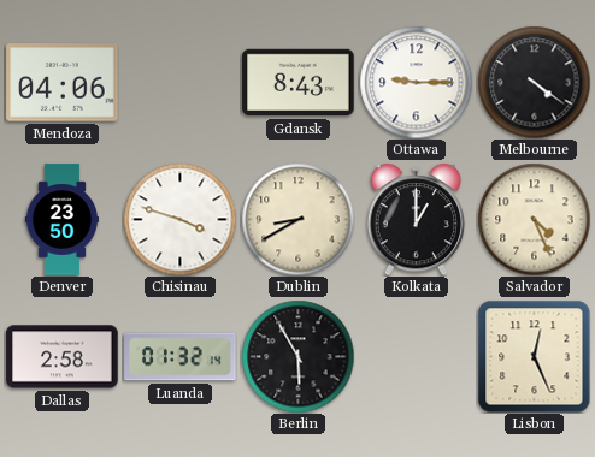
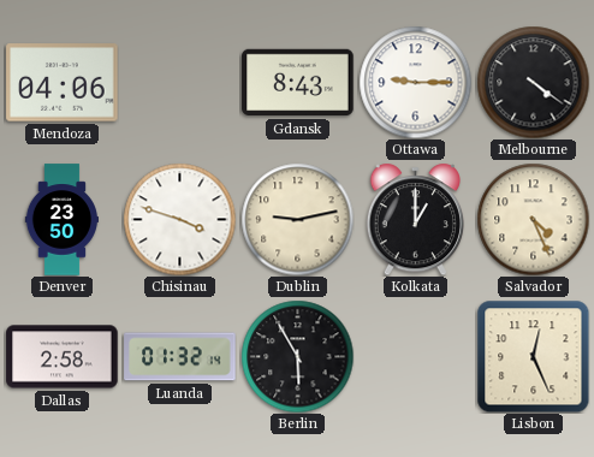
Dublin: 8:40 -> 9:13 (297, 219)
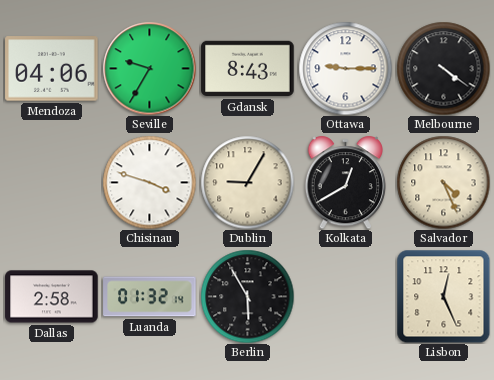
Seville: none -> 9:35 (149, 68)
Denver: 23:50 -> none (61, 220)
Dublin: 9:13 -> 9:05 (247, 182)
Kolkata: 1:00 -> 12:40 (345, 182)
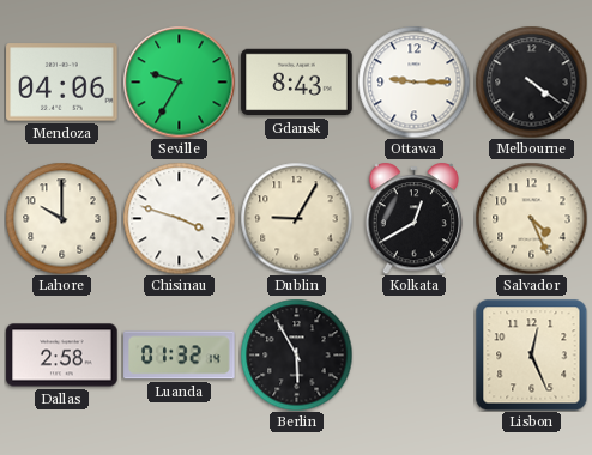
Lahore: none -> 10:00 (61, 218)
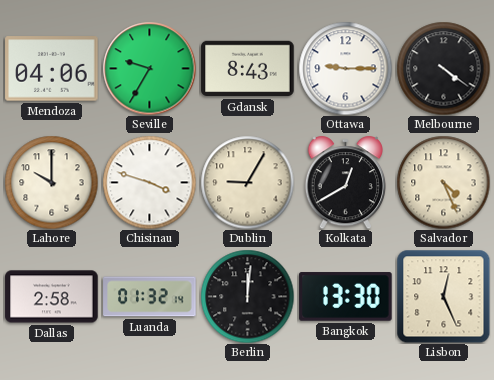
Berlin: 5:55 -> 12:01 (247, 296)
Bangkok: none -> 13:30 (346, 297)
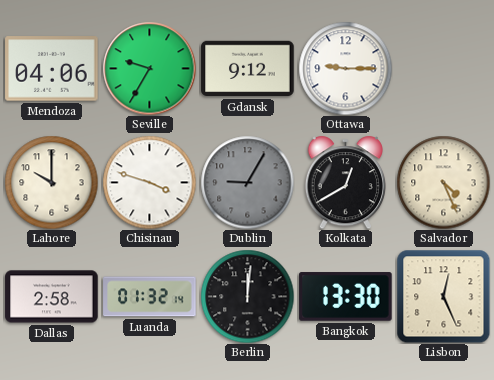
Gdansk: 8:43 -> 9:12 (248, 69)
Melbourne: 4:21 -> none (443, 68)
Dublin dial: cream -> grey (247, 182)
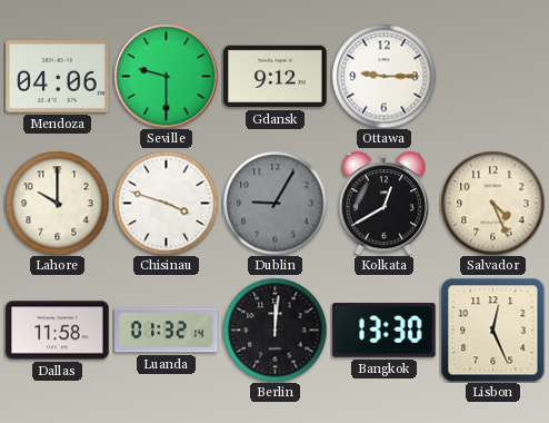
Seville: 9:35 -> 9:30 (166, 76)
Dallas: 2:58 -> 11:58 (58, 331)
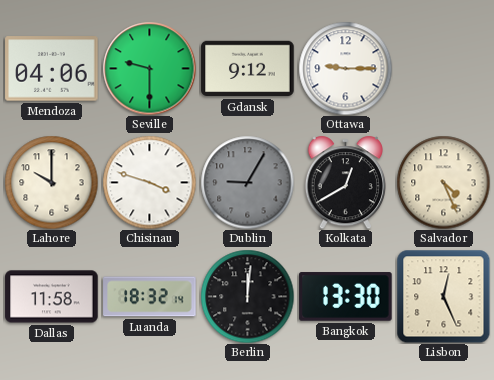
Luanda: 01:32 -> 18:32 (150, 297)
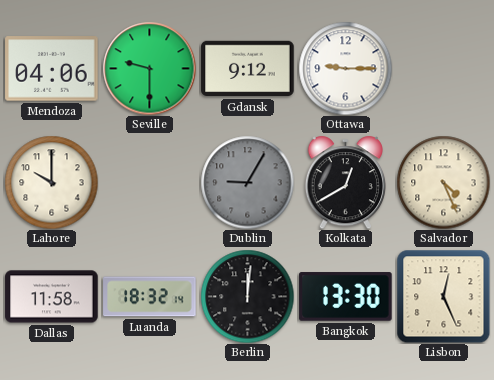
Chisinau: 3:48 -> none (149, 182)
